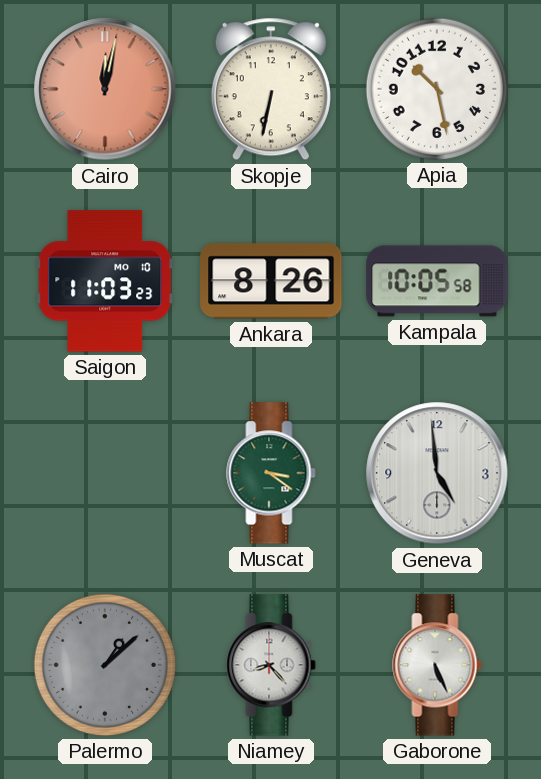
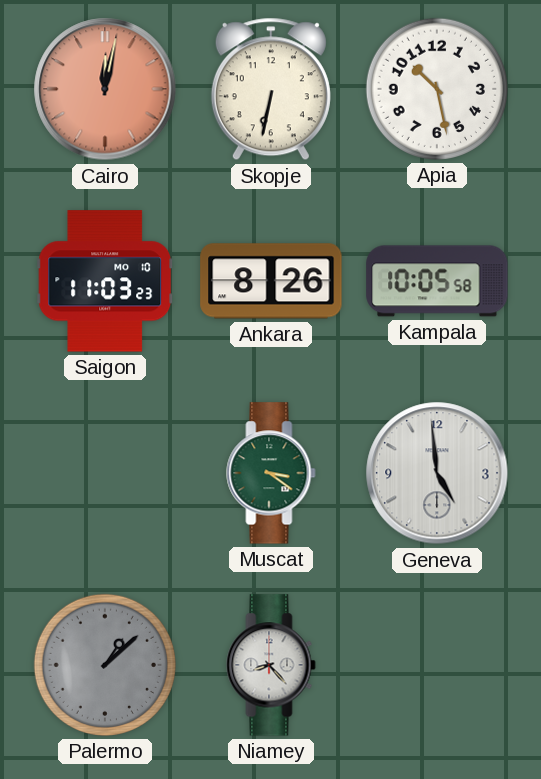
Gaborone: 5:26 -> none (437, 665)
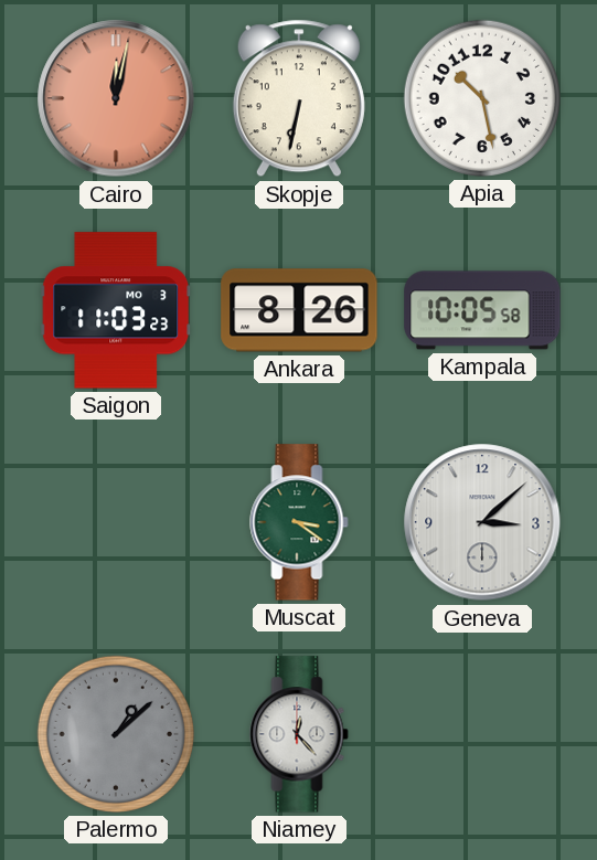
Saigon date: MO 10 -> MO 3 (116, 310)
Geneva: 4:59 -> 3:08 (482, 522)
Niamey: 8:23 -> 12:23 (299, 734)
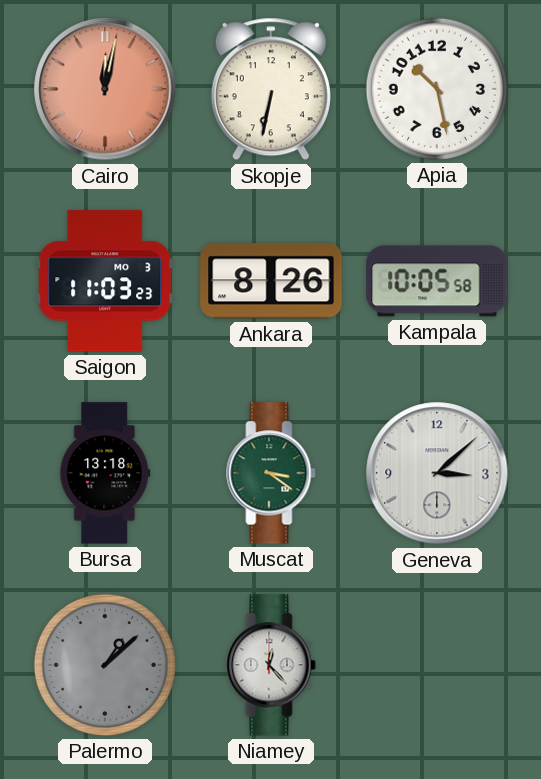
Bursa: none -> 13:18 (105, 473)
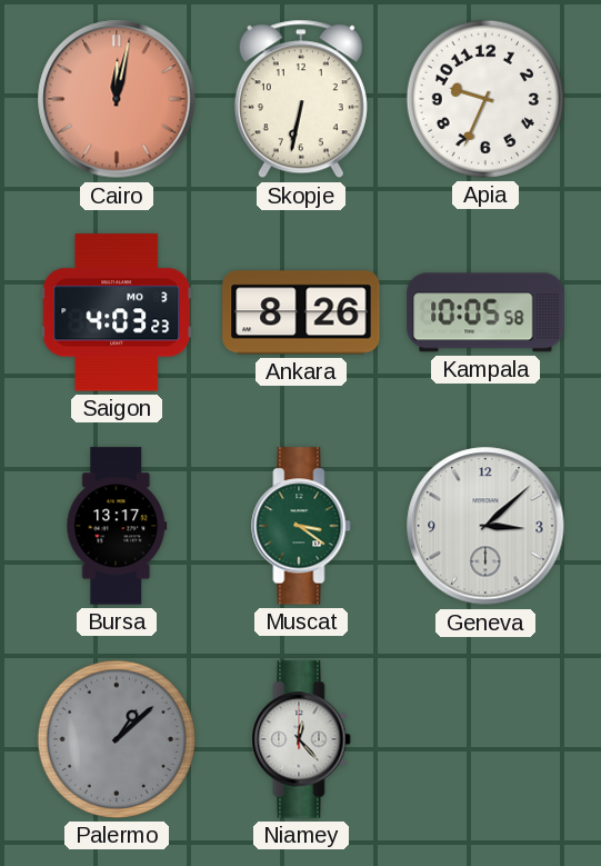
Apia: 10:28 -> 9:34 (485, 99)
Saigon: 11:03 -> 4:03 (117, 312)
Bursa: 13:18 -> 13:17 (117, 526)
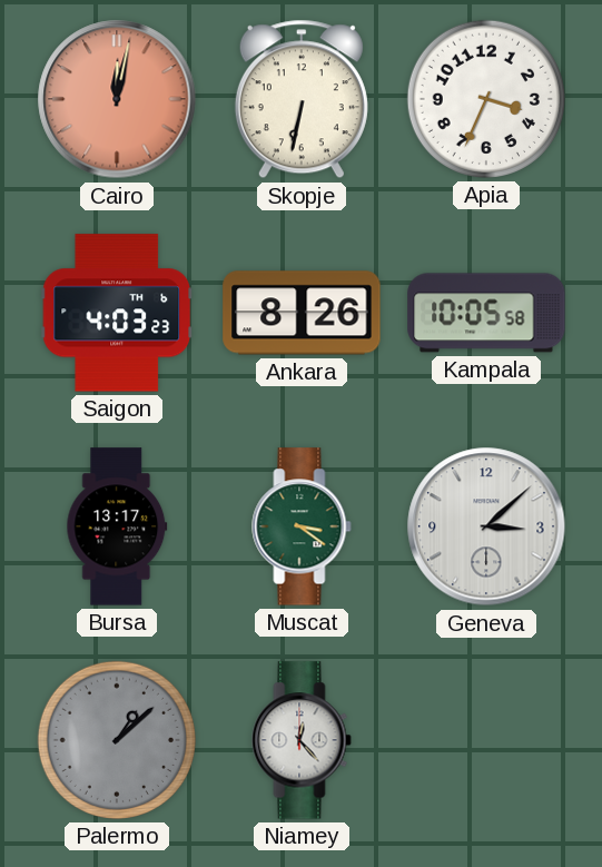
Apia: 9:34 -> 3:34 (486, 99)
Saigon date: MO 3 -> TH 6 (117, 313)
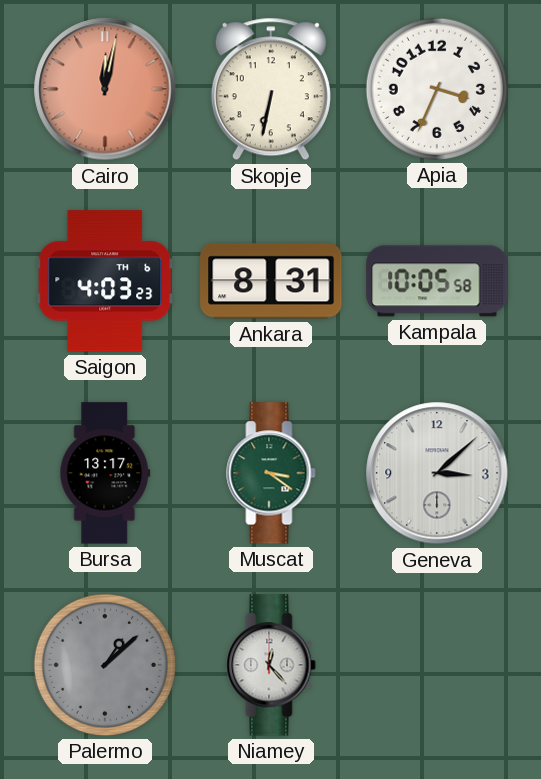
Ankara: 8:26 -> 8:31 (271, 281)
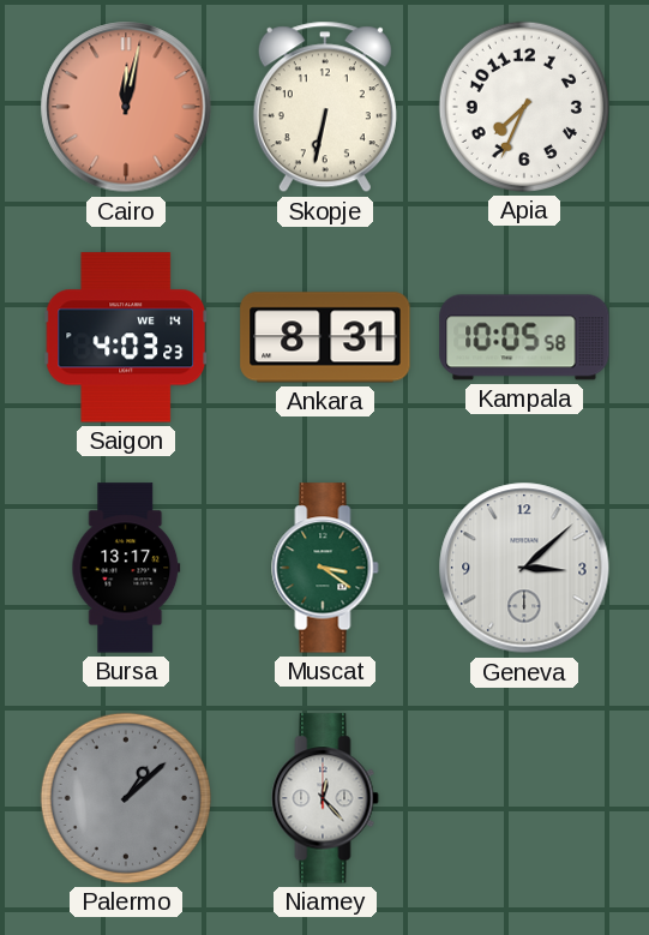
Apia: 3:34 -> 7:34 (524, 107)
Saigon date: TH 6 -> WE 14 (126, 337)
